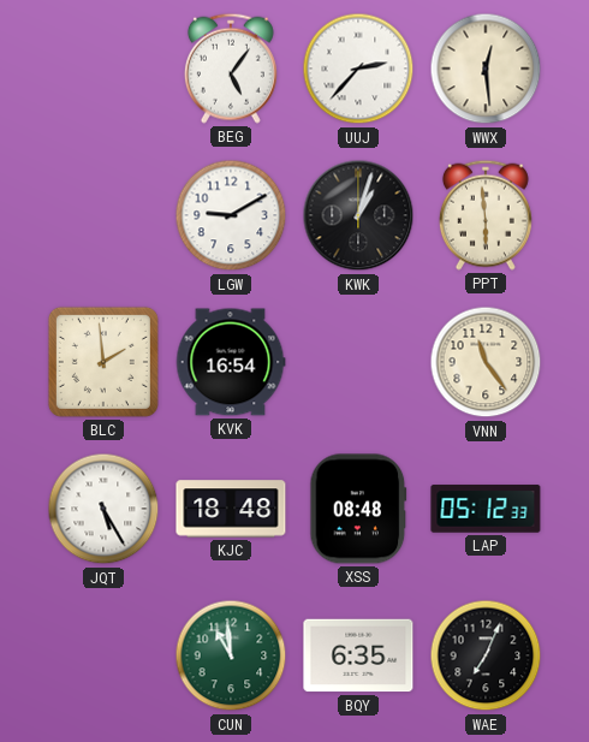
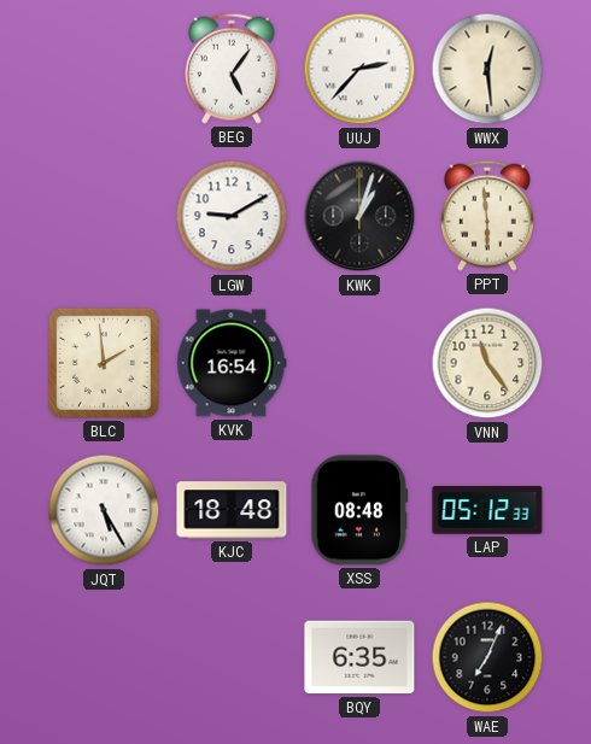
CUN: 10:59 -> none (231, 655)
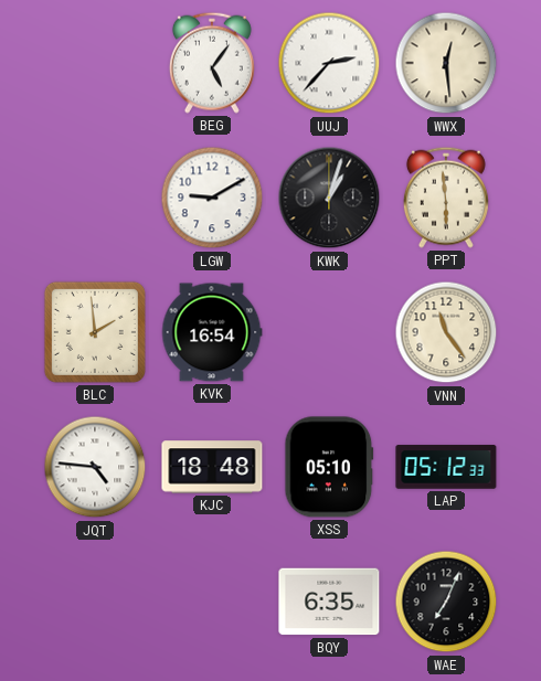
JQT: 5:25 -> 4:46 (95, 467)
XSS: 08:48 -> 05:10 (329, 467)
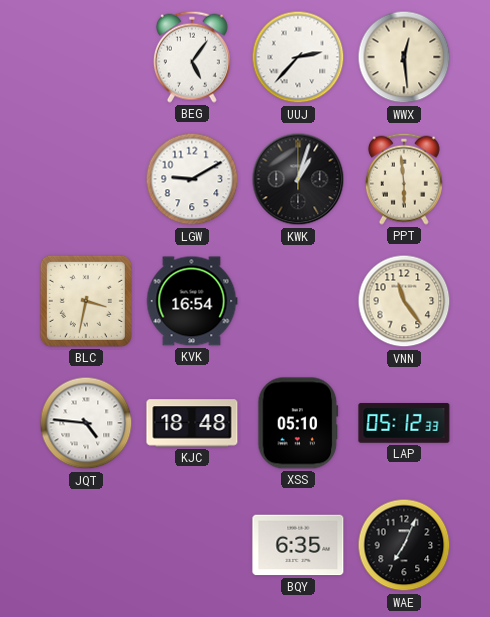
BLC: 1:59 -> 3:32 (86, 301)
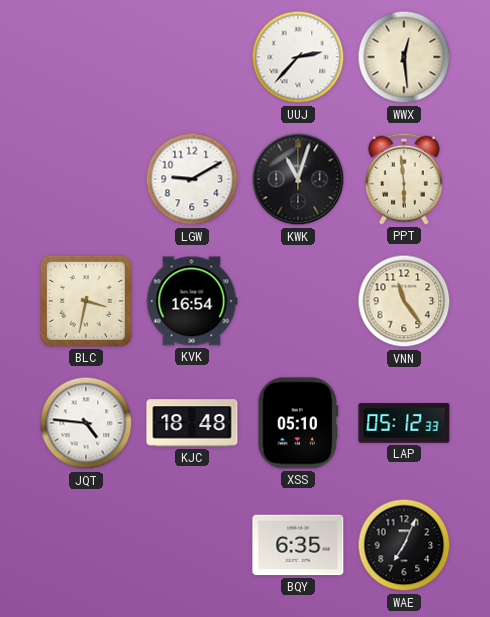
BEG: 5:06 -> none (192, 57)
KWK: 1:03 -> 11:03 (298, 179)
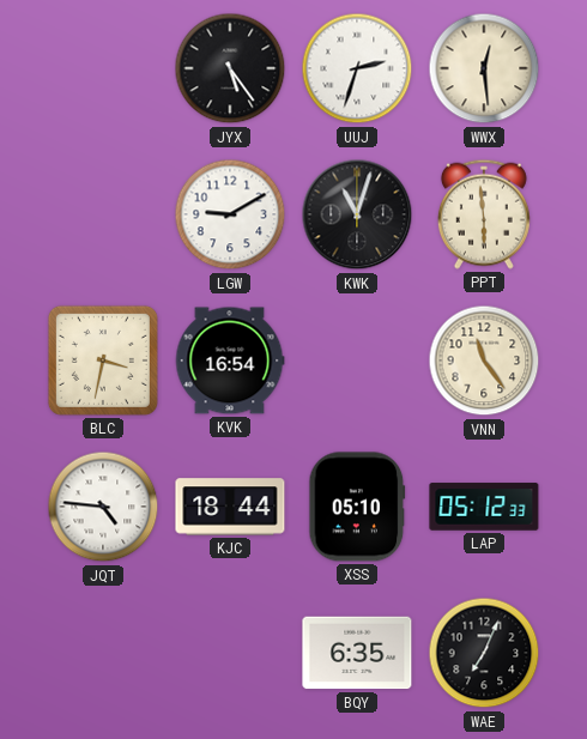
JYX: none -> 5:24 (230, 68)
UUJ: 2:37 -> 2:33 (357, 68)
KJC: 18:48 -> 18:44 (230, 507)
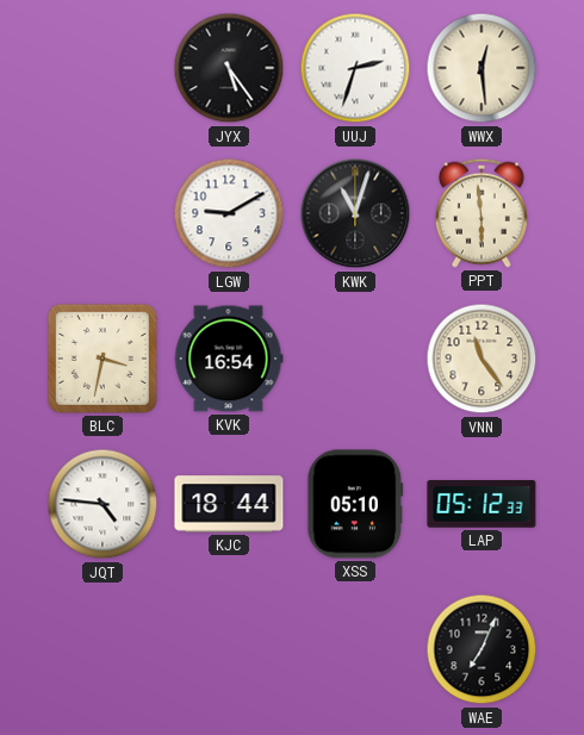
BQY: 6:35 -> none (357, 653)
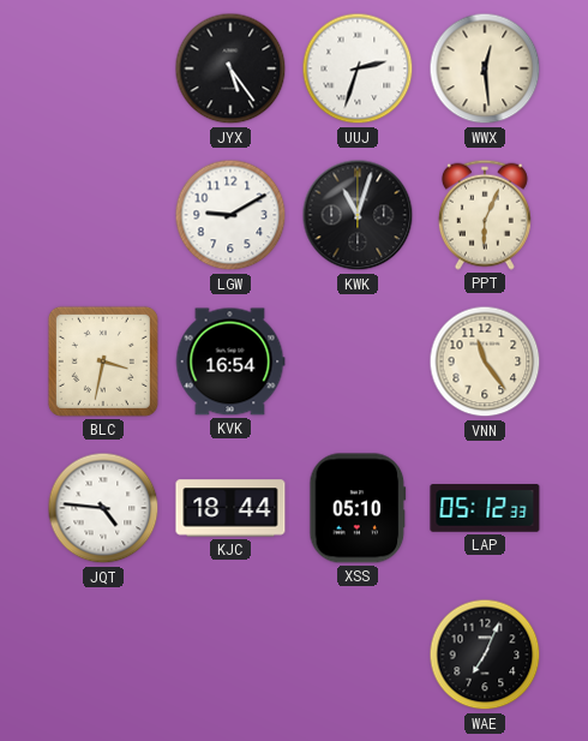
PPT: 5:59 -> 6:04 (485, 215)
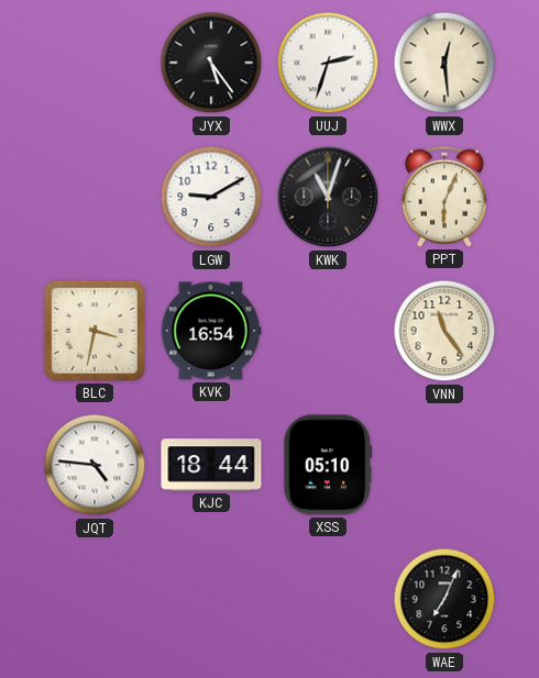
LAP: 05:12 -> none (485, 508)
